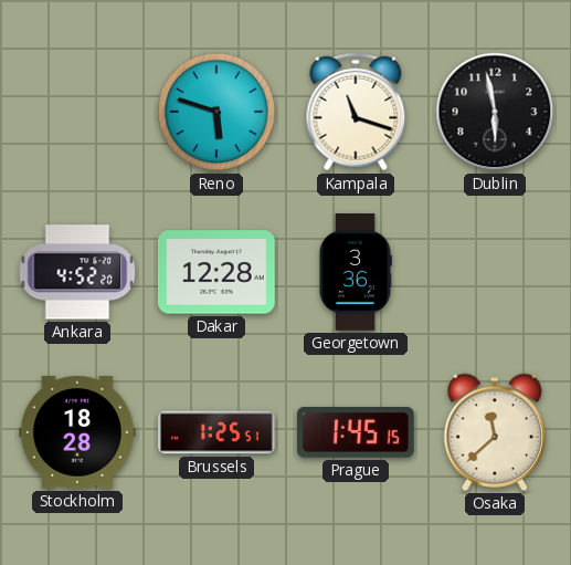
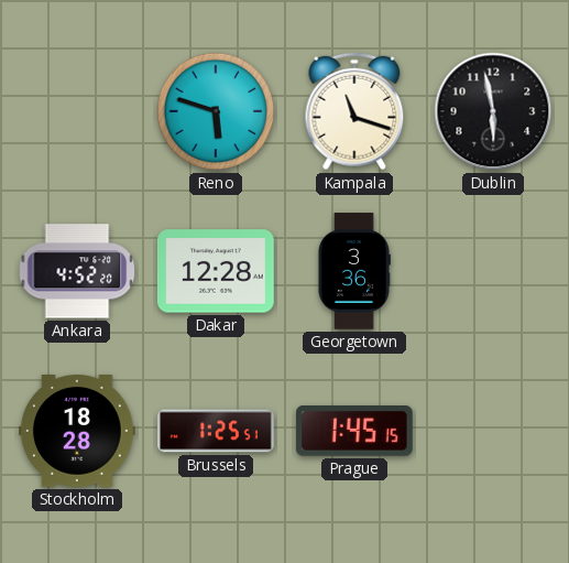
Osaka: 11:38 -> none (495, 432)
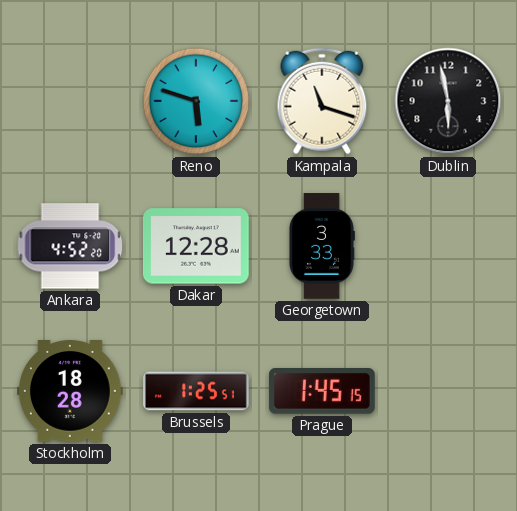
Georgetown: 3:36 -> 3:33 (322, 246)
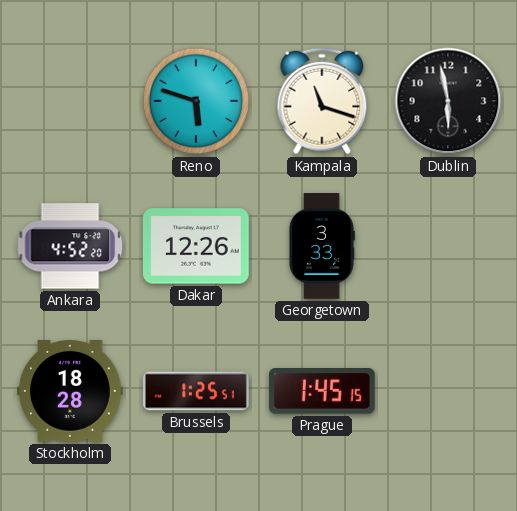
Dakar: 12:28 -> 12:26 (197, 246)
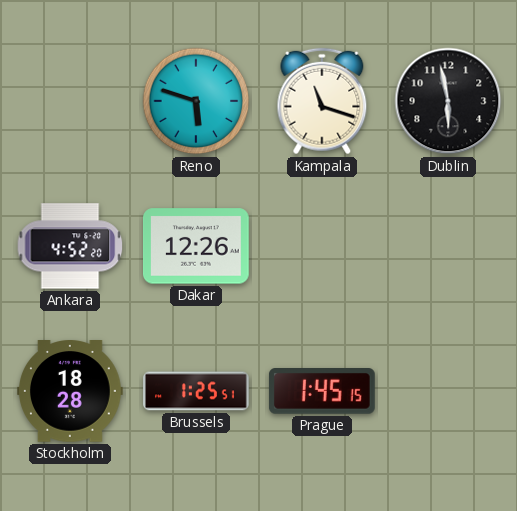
Georgetown: 3:33 -> none (322, 246)
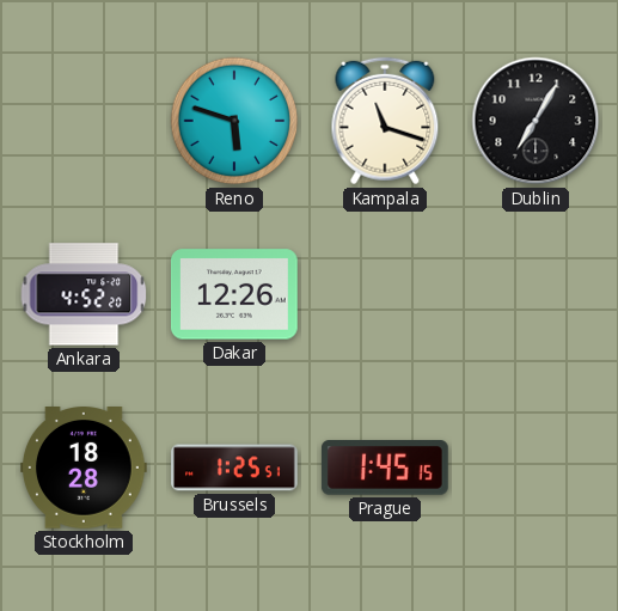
Dublin: 5:58 -> 7:05 (536, 121)
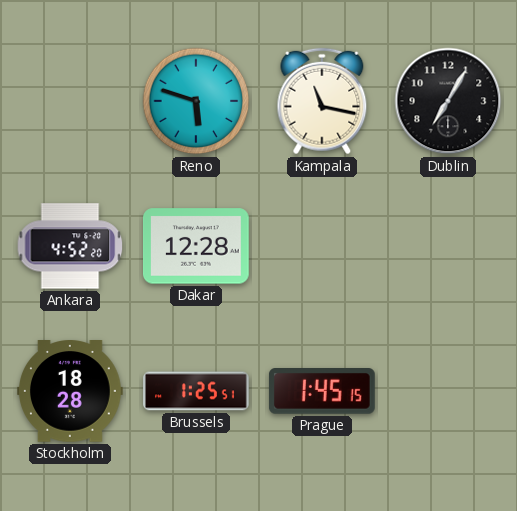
Kampala: 11:18 -> 11:17 (322, 101)
Dakar: 12:26 -> 12:28 (197, 246)
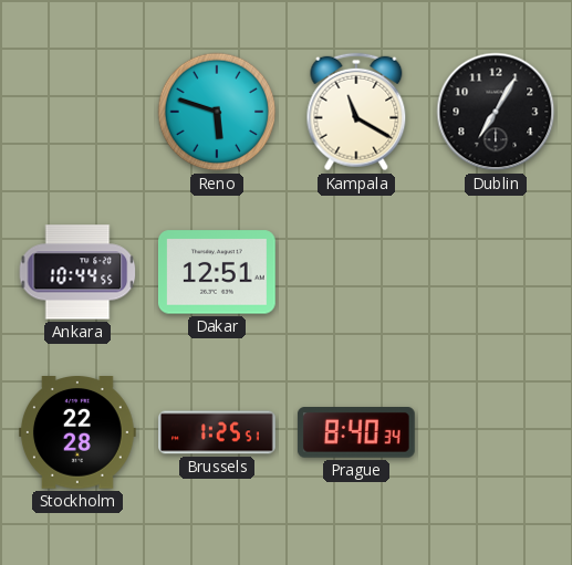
Kampala: 11:17 -> 11:20 (356, 112)
Ankara: 4:52 -> 10:44 (77, 272)
Dakar: 12:28 -> 12:51 (218, 272)
Stockholm: 18:28 -> 22:28 (79, 432)
Prague: 1:45 -> 8:40 (356, 433)
